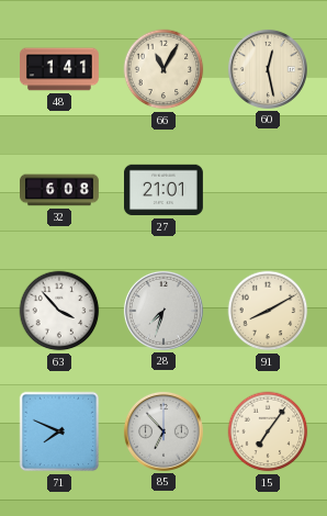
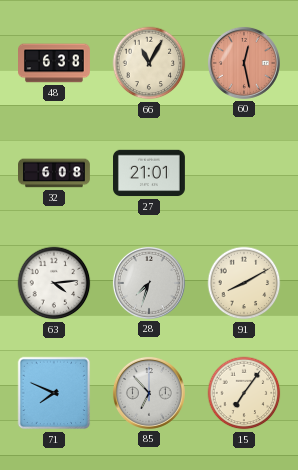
48: 1:41 -> 6:38 (55, 63)
60 dial: cream -> salmon (244, 63)
63: 3:53 -> 4:14 (54, 283)
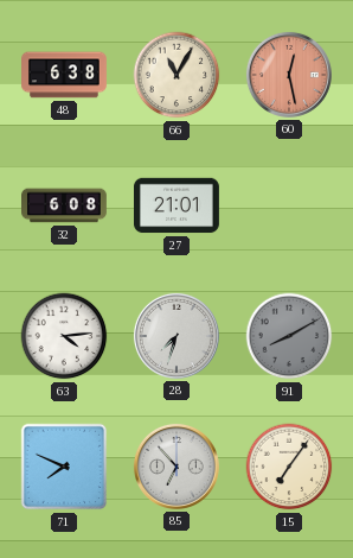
91 dial: cream -> grey (289, 336)
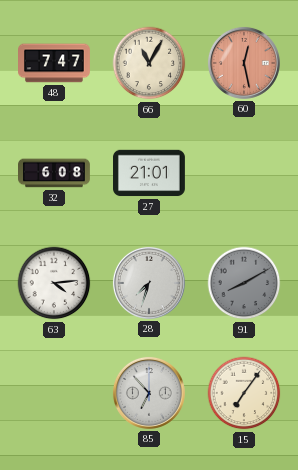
48: 6:38 -> 7:47 (55, 63)
71: 7:49 -> none (64, 467)
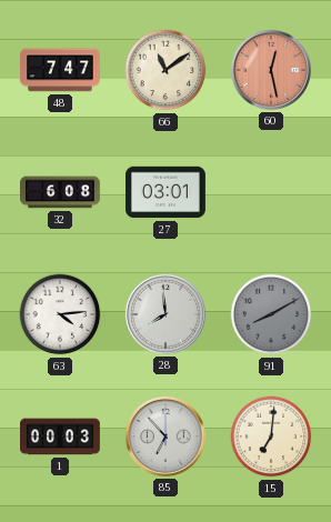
66: 11:05 -> 11:09 (165, 70)
27: 21:01 -> 03:01 (167, 192)
28: 7:33 -> 7:59 (165, 314)
1: none -> 00:03 (61, 436)
15: 7:06 -> 7:01 (271, 436)
